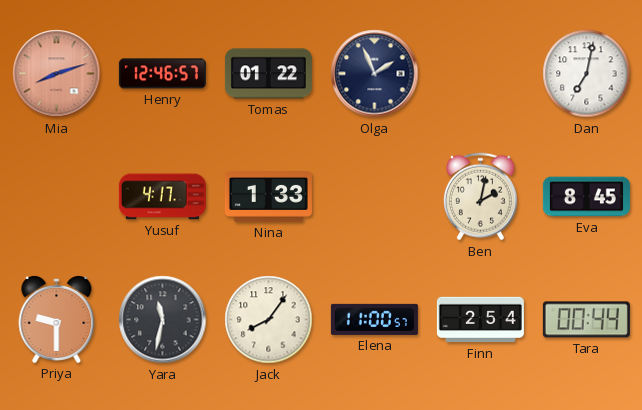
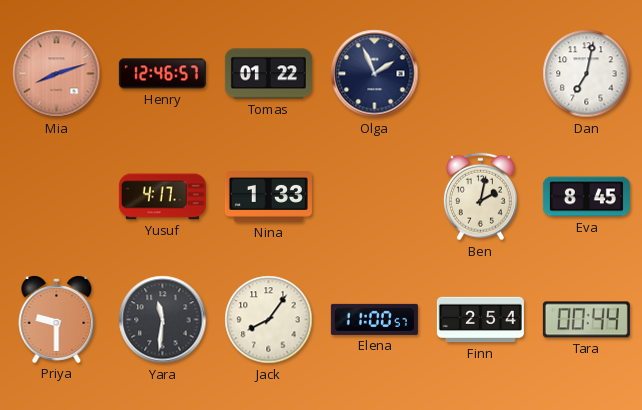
Yara: 11:32 -> 11:31 (163, 320)
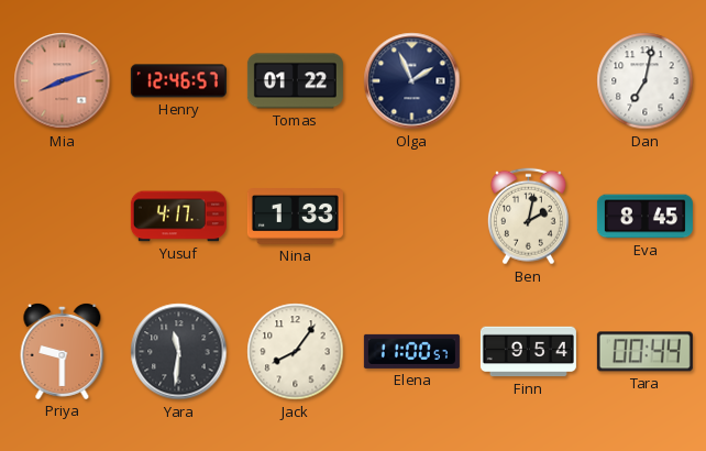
Finn: 2:54 -> 9:54 (528, 352)
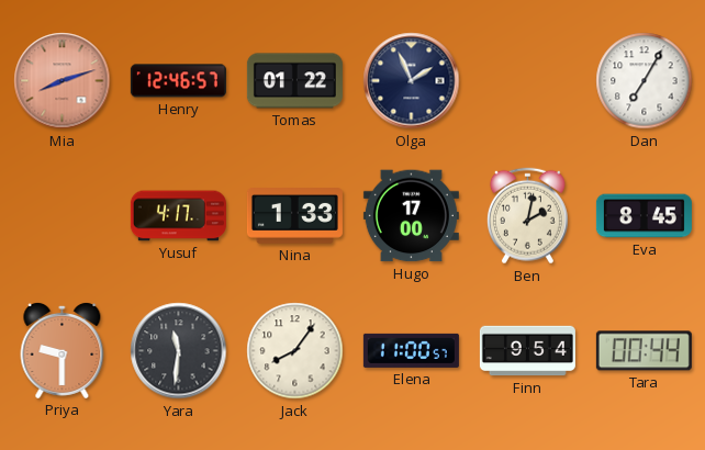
Dan: 7:02 -> 7:05 (645, 81)
Hugo: none -> 17:00 (411, 216)
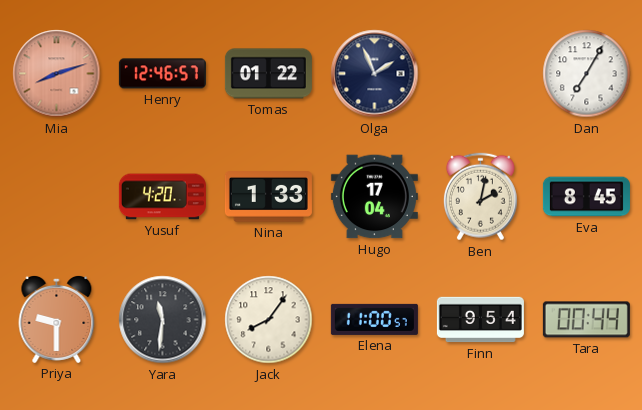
Yusuf: 4:17 -> 4:20 (162, 197)
Hugo: 17:00 -> 17:04 (374, 197)
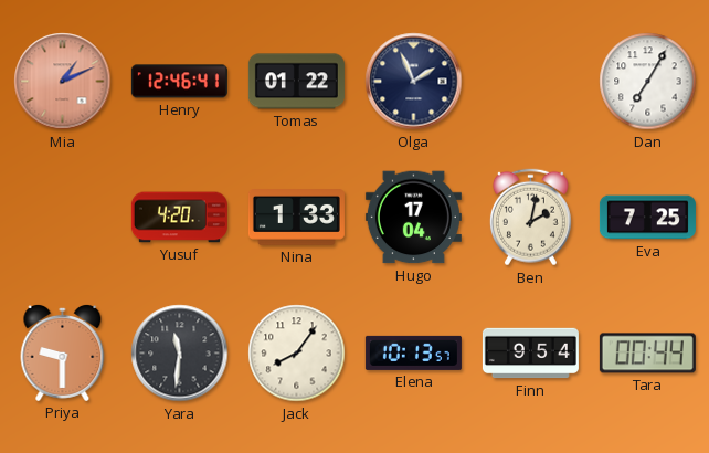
Mia: 8:12 -> 1:11 (63, 82)
Henry: 12:46:57 -> 12:46:41 (179, 82)
Eva: 8:45 -> 7:25 (647, 218)
Elena: 11:00 -> 10:13 (413, 352)
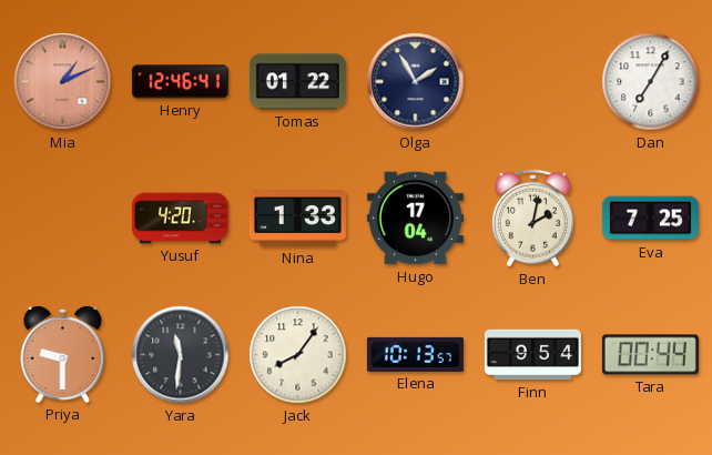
Olga: 1:56 -> 1:55 (416, 82)
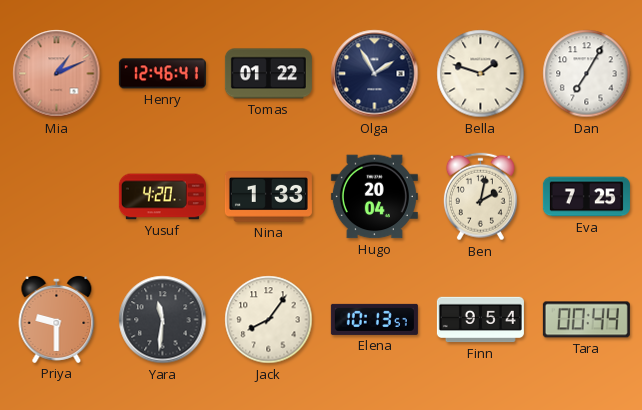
Bella: none -> 1:48 (481, 74)
Hugo: 17:04 -> 20:04 (374, 197)
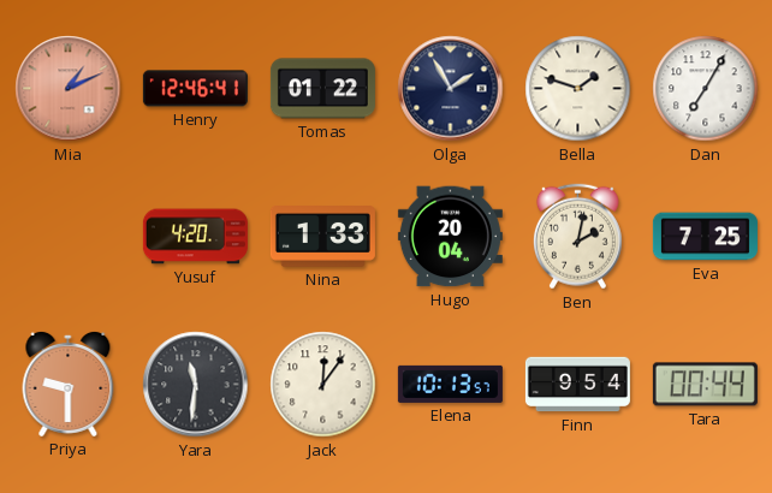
Jack: 8:06 -> 12:06 (323, 385)
